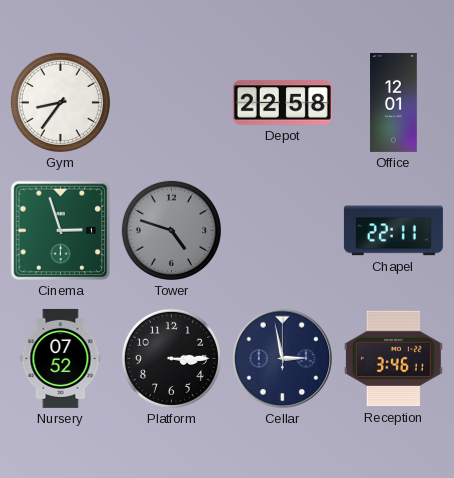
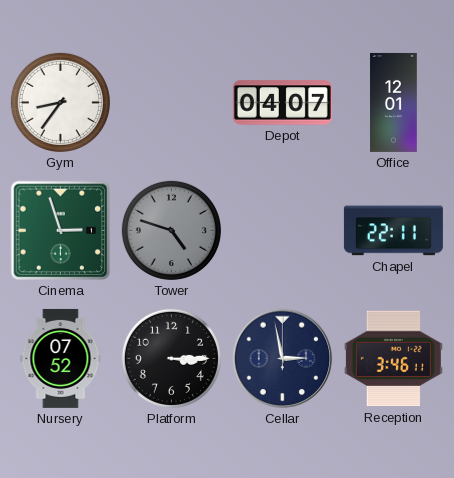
Depot: 22:58 -> 04:07 (282, 103)
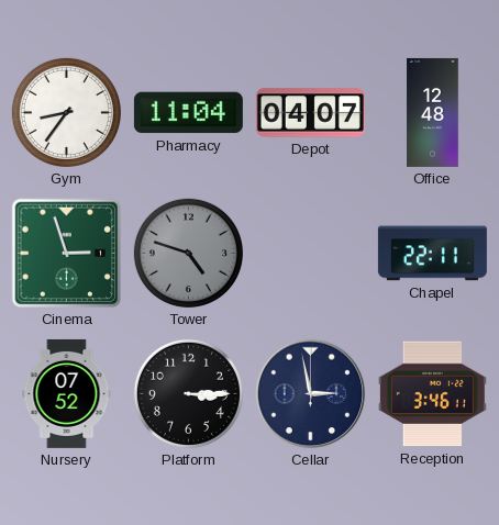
Pharmacy: none -> 11:04 (188, 113)
Office: 12:01 -> 12:48 (433, 112)
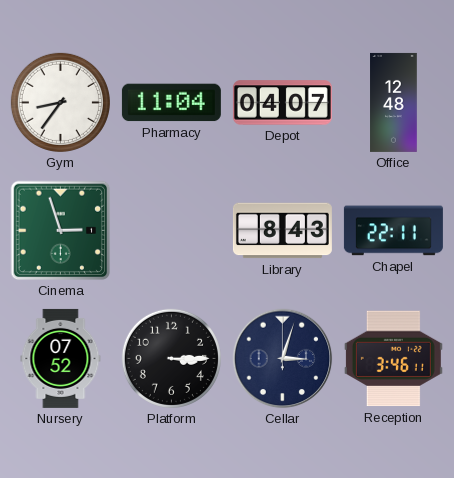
Tower: 4:48 -> none (188, 253)
Library: none -> 8:43 (282, 231)
Cellar: 2:58 -> 3:03 (283, 359)
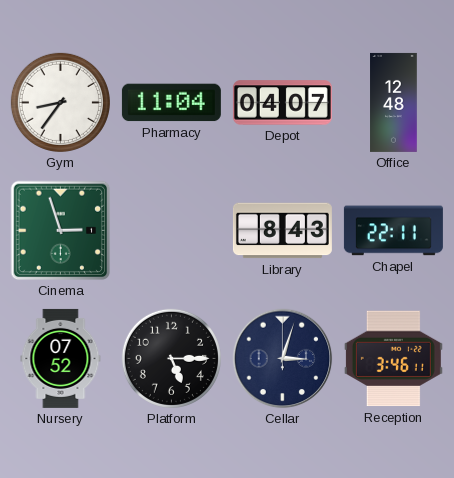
Platform: 3:15 -> 5:15 (171, 358)
